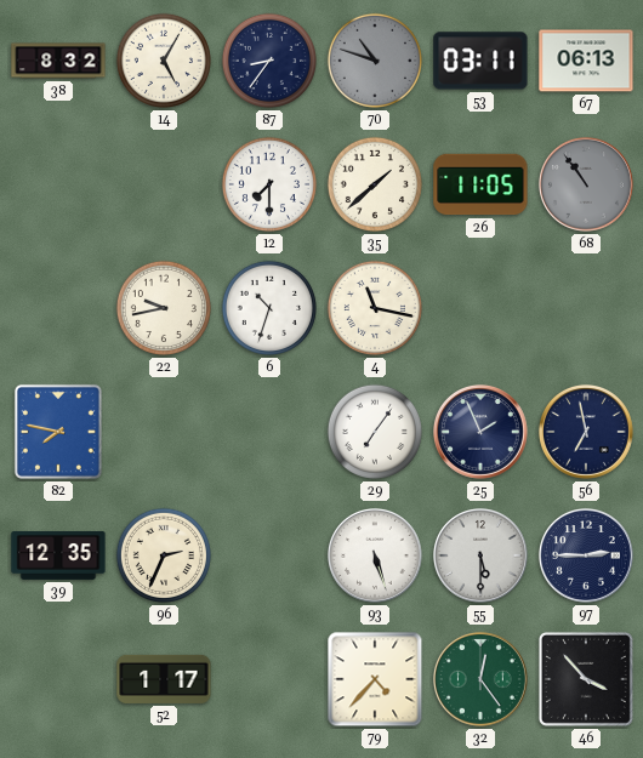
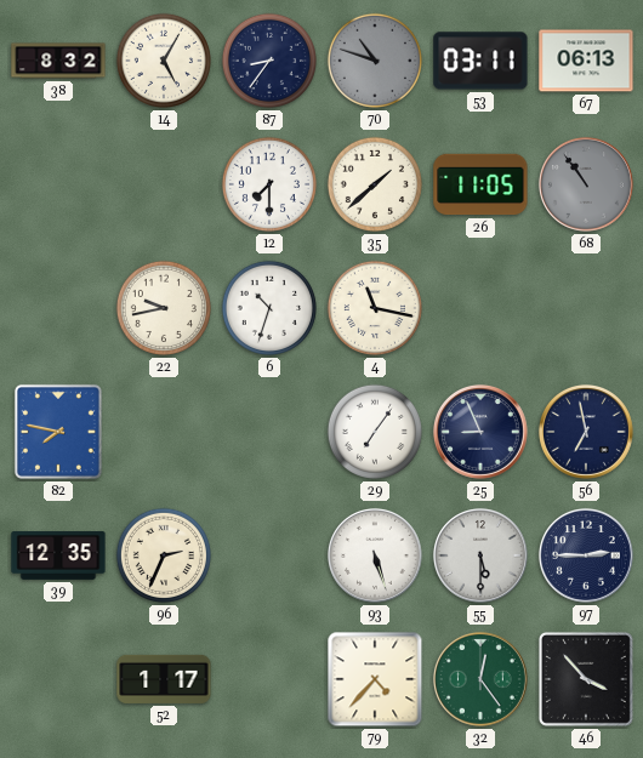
25: 1:56 -> 8:56 (480, 432)
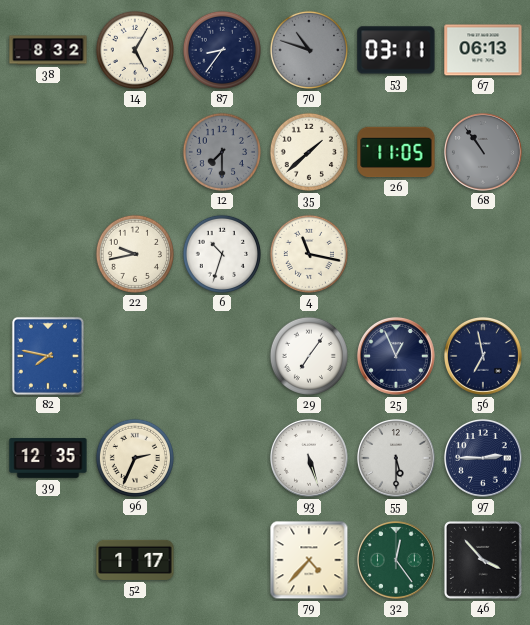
12 dial: white -> grey (222, 152)
25: 8:56 -> 12:56 (396, 356)
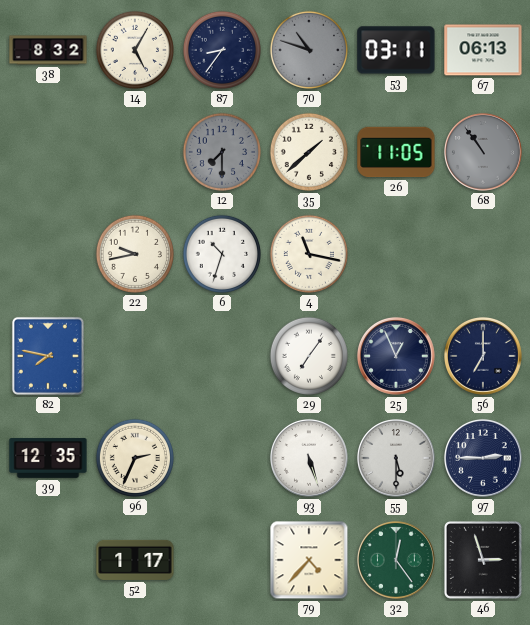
56: 6:58 -> 7:00 (483, 356)
46: 3:53 -> 2:57 (483, 560)
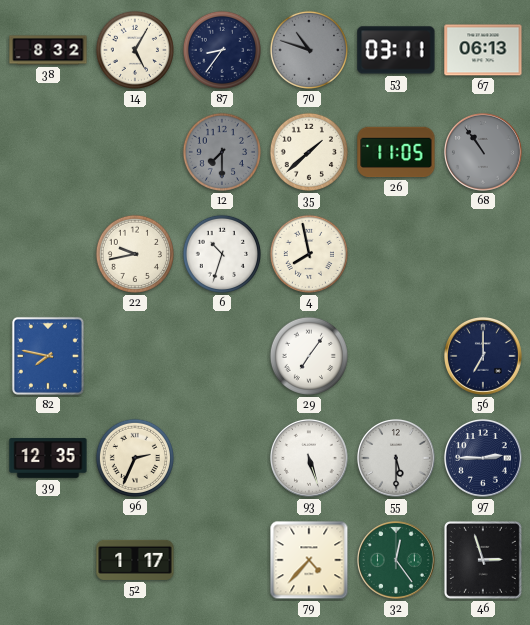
4: 11:17 -> 7:58 (309, 254)
25: 12:56 -> none (396, 356)
